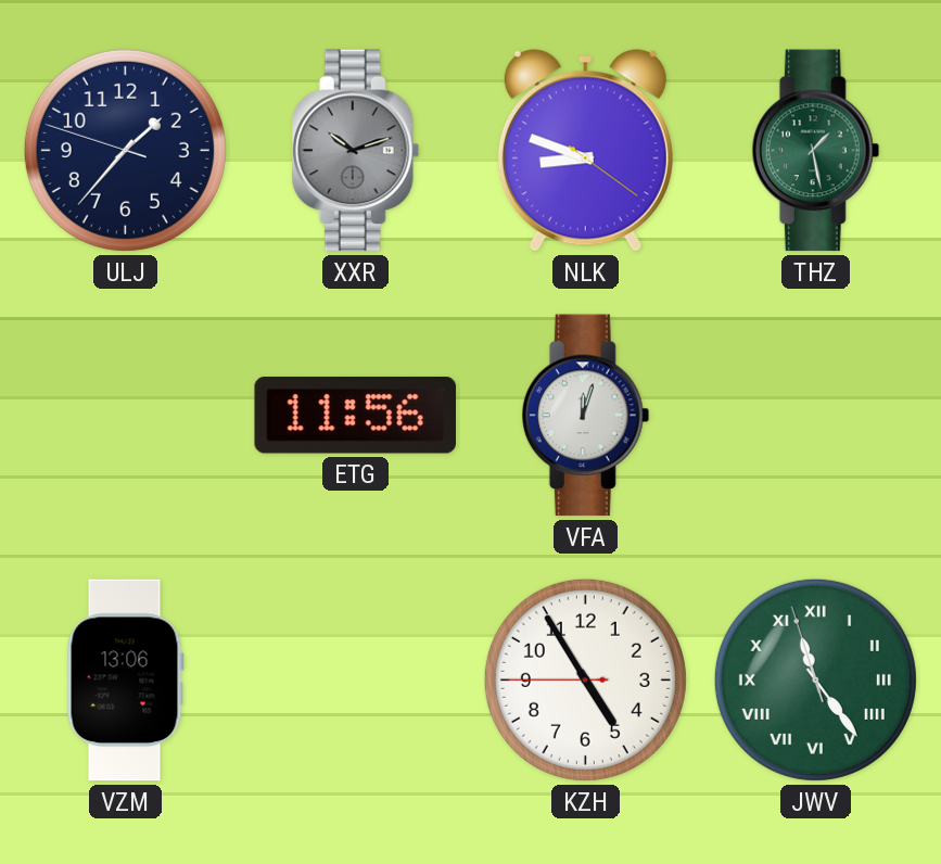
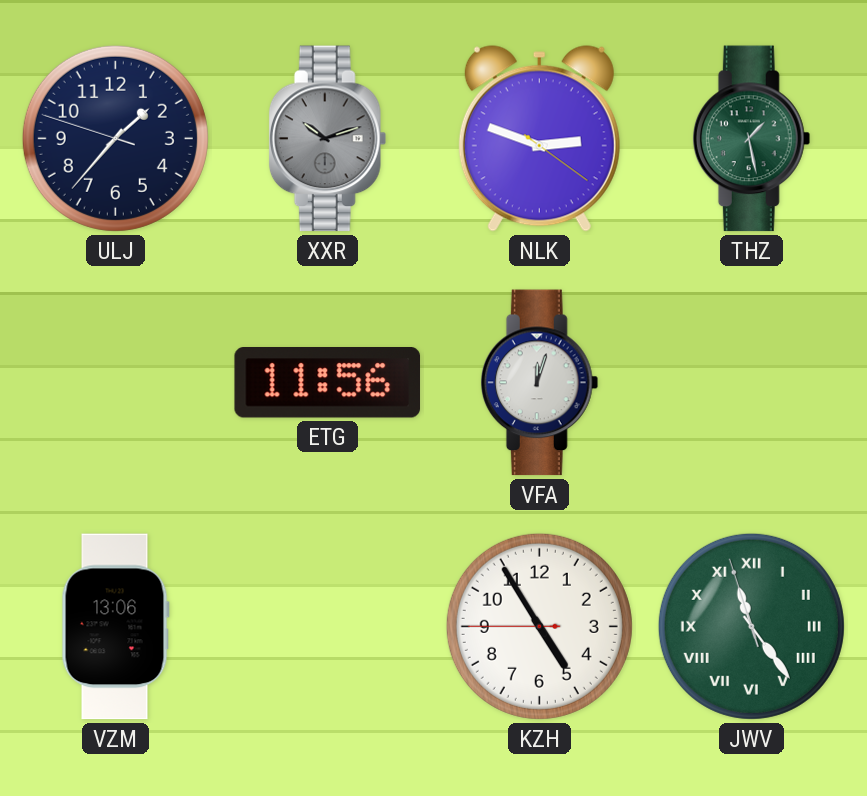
NLK: 8:48 -> 2:48 (539, 139)
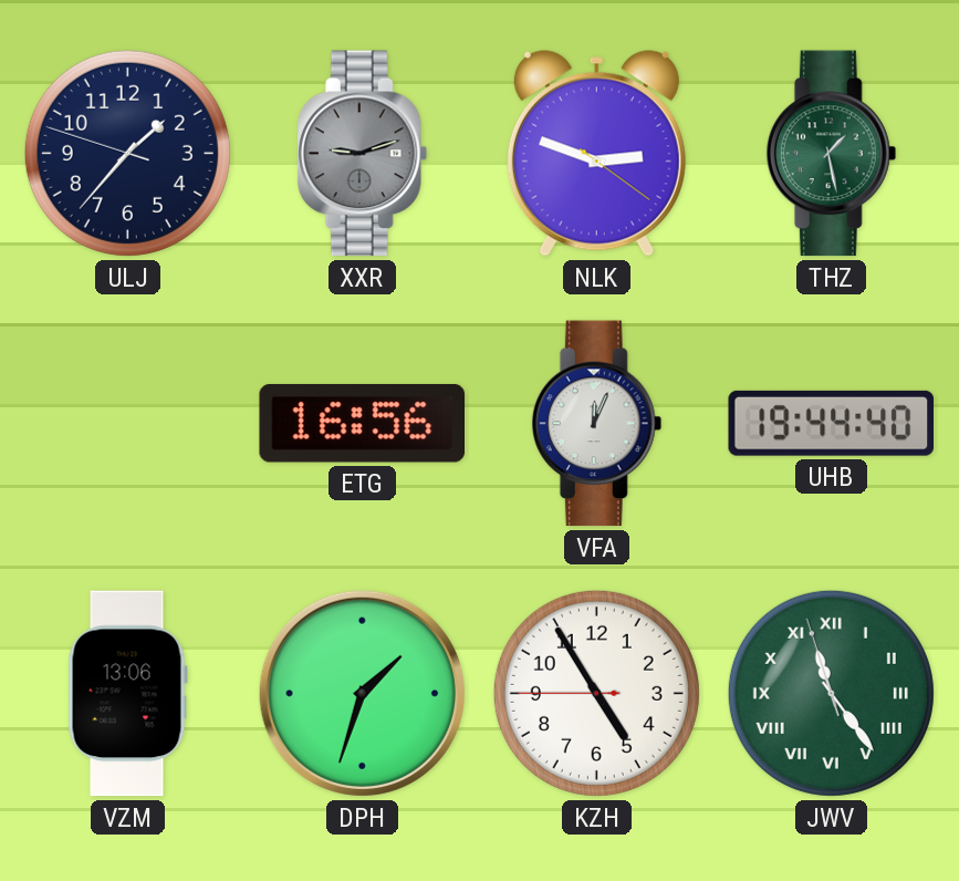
XXR: 10:12 -> 9:12 (363, 154)
ETG: 11:56 -> 16:56 (362, 424)
VFA: 12:03 -> 12:04 (597, 424)
UHB: none -> 19:44 (831, 423)
DPH: none -> 1:33 (362, 693)
